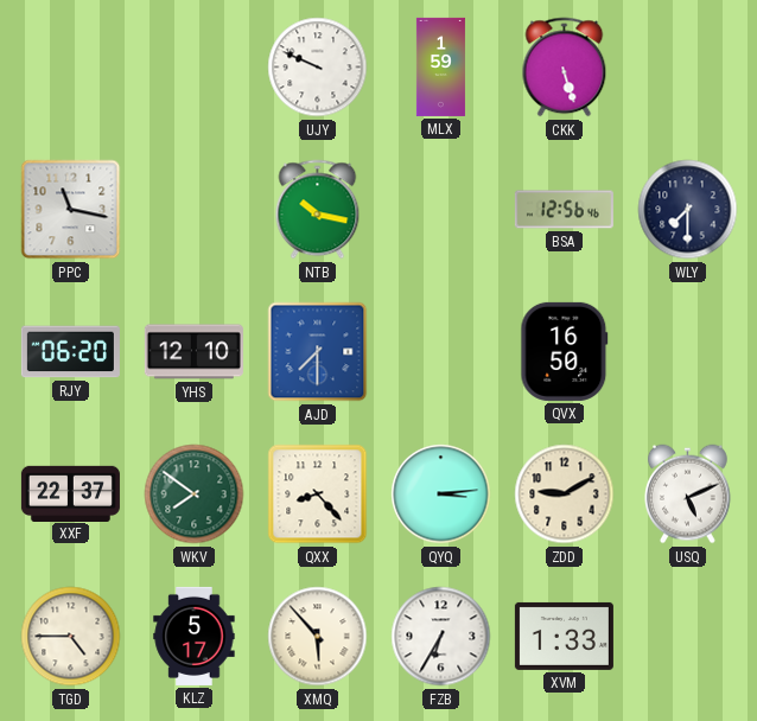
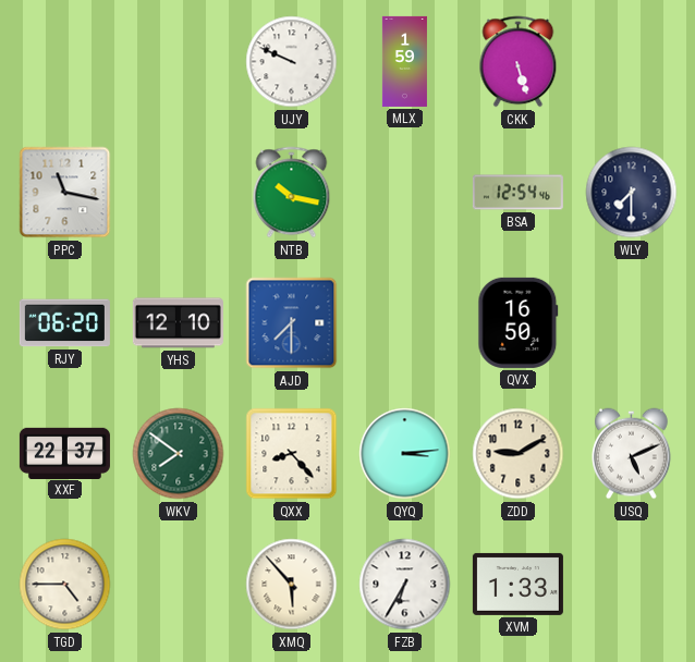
BSA: 12:56 -> 12:54 (517, 193)
KLZ: 5:17 -> none (195, 636)
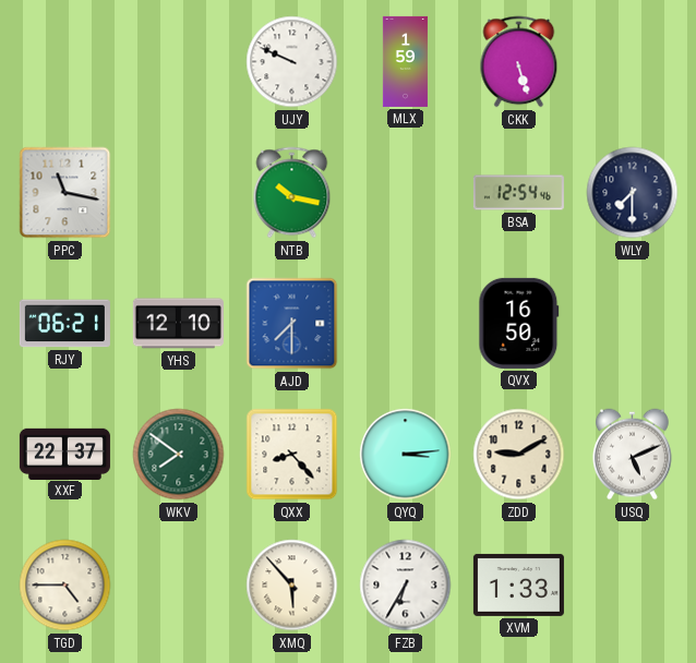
RJY: 06:20 -> 06:21 (64, 324)
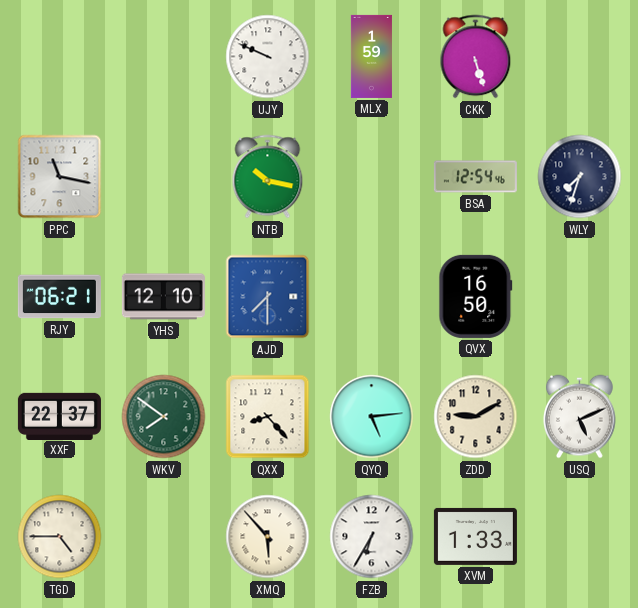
WLY: 7:30 -> 7:33 (580, 177)
QYQ: 3:14 -> 5:14 (372, 417)
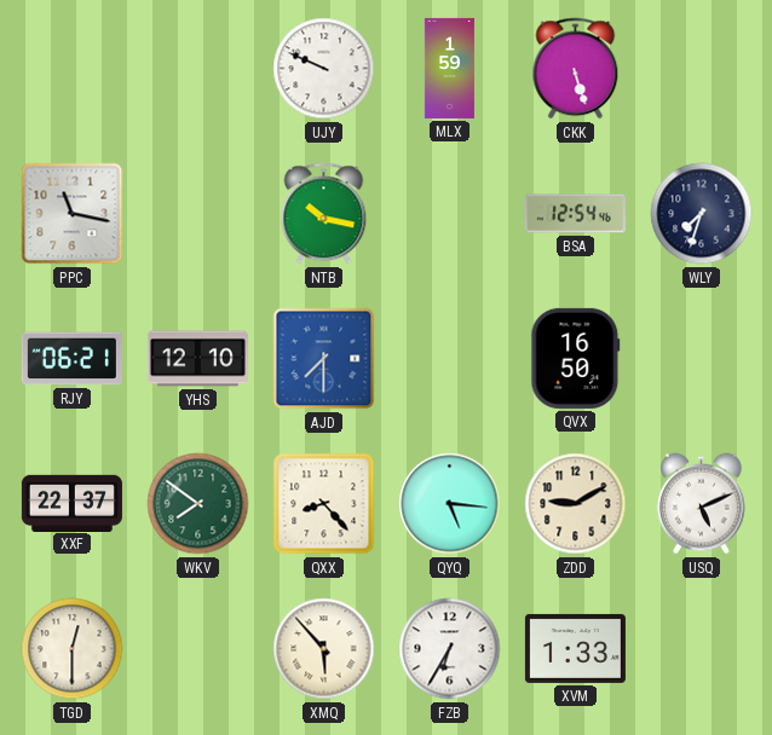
QYQ: 5:14 -> 5:16 (450, 504)
TGD: 4:45 -> 12:30 (73, 649)
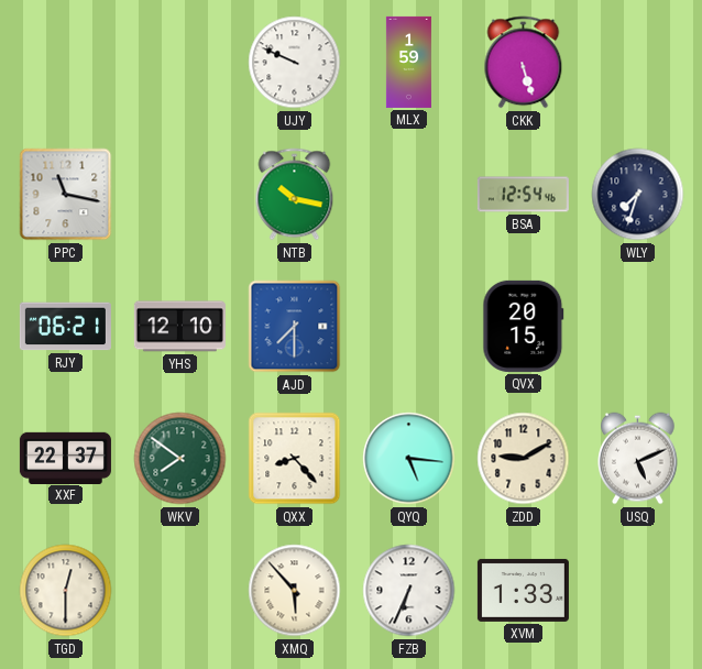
QVX: 16:50 -> 20:15 (524, 326)
FZB: 6:35 -> 6:34 (409, 591)
